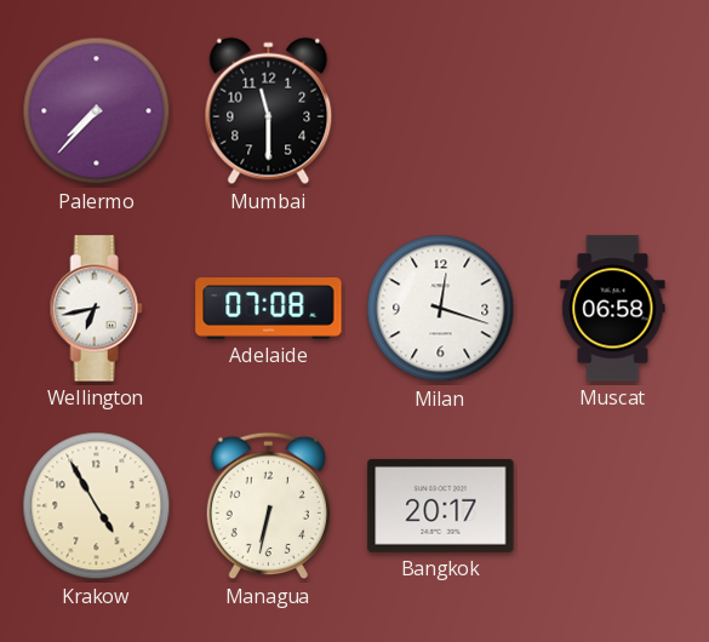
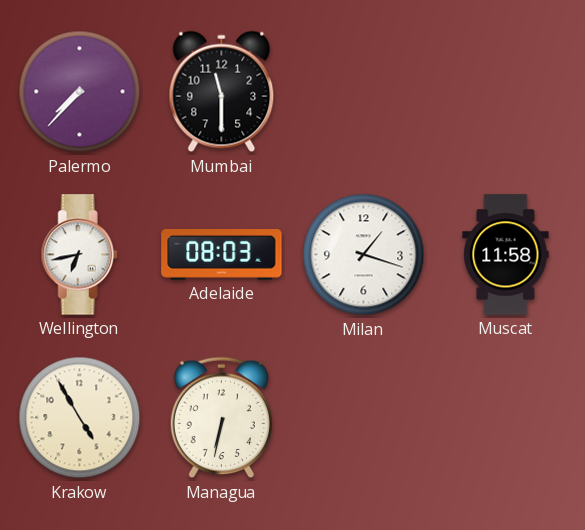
Adelaide: 07:08 -> 08:03 (222, 255)
Milan: 12:18 -> 1:18 (364, 255)
Muscat: 06:58 -> 11:58 (506, 255)
Bangkok: 20:17 -> none (441, 505)
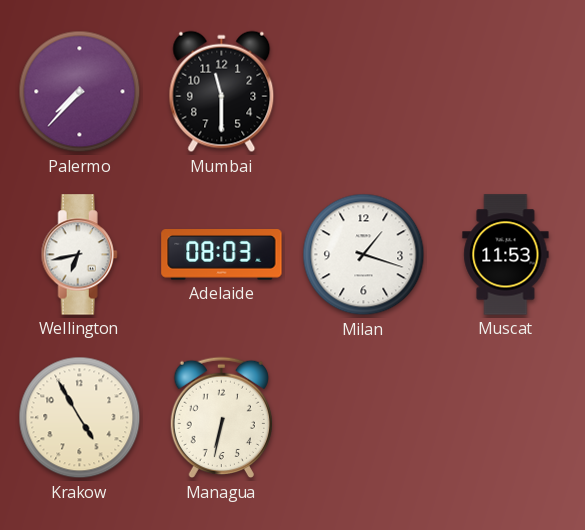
Muscat: 11:58 -> 11:53 (506, 255)
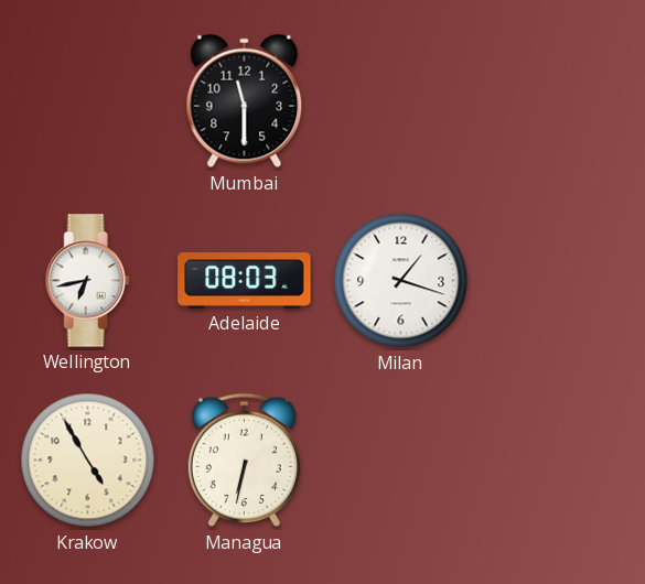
Palermo: 7:37 -> none (80, 92)
Muscat: 11:53 -> none (506, 255)
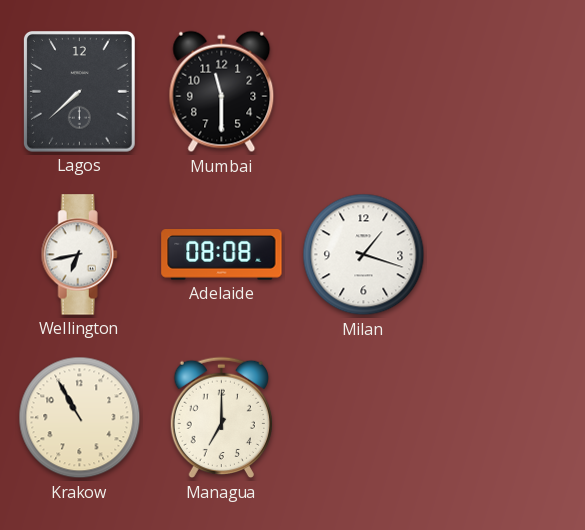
Lagos: none -> 7:38 (79, 92)
Adelaide: 08:03 -> 08:08 (222, 255)
Krakow: 4:55 -> 10:55 (80, 418)
Managua: 6:32 -> 7:00 (221, 418)
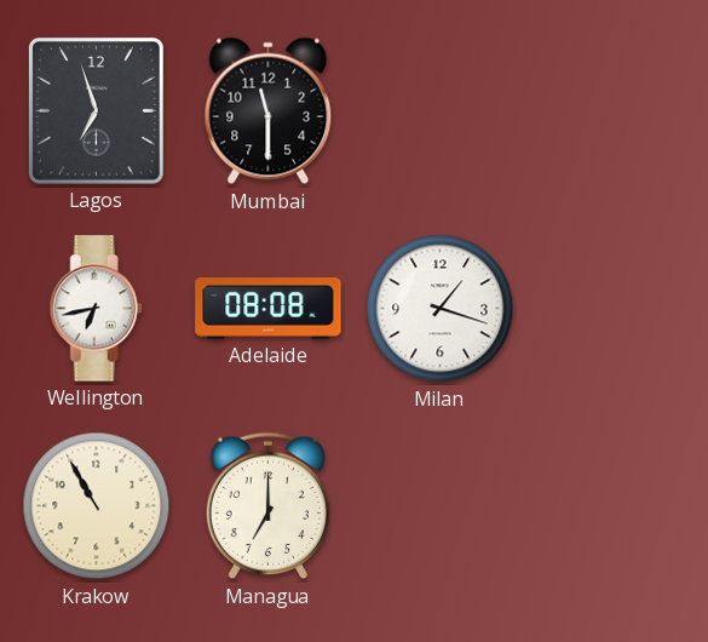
Lagos: 7:38 -> 6:57 (96, 111)
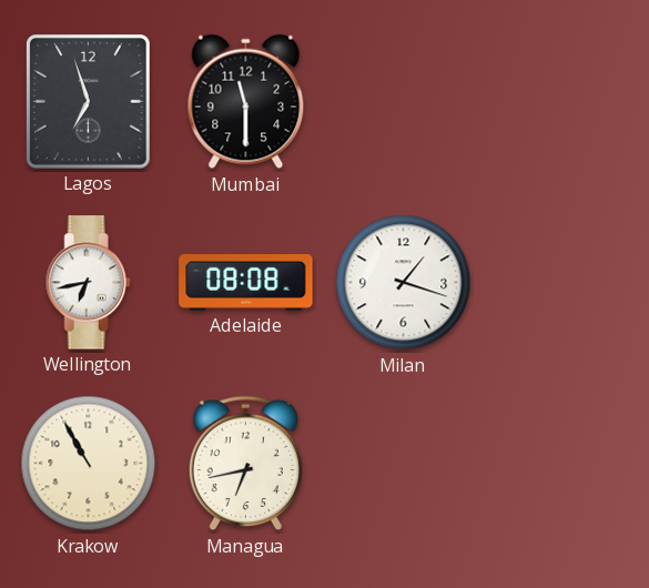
Managua: 7:00 -> 6:43 (245, 464)
